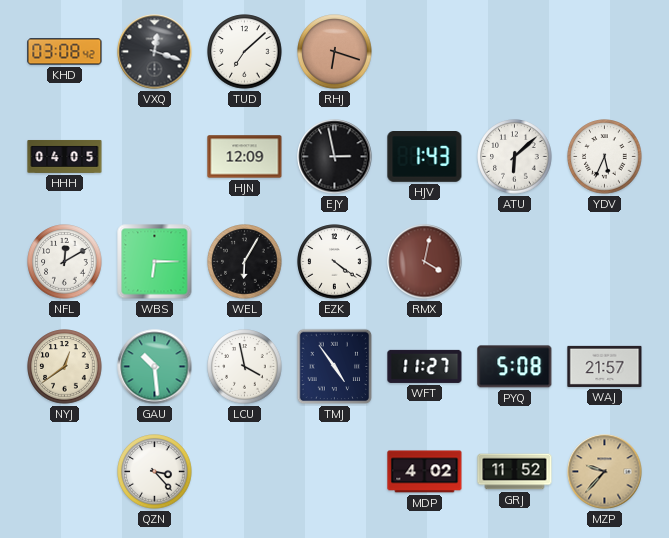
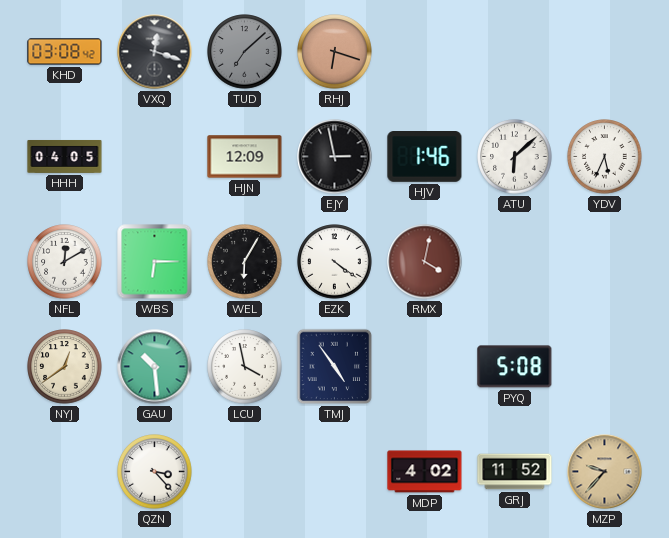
TUD dial: white -> grey (245, 52)
HJV: 1:43 -> 1:46 (425, 157)
WFT: 11:27 -> none (425, 366)
WAJ: 21:57 -> none (605, 366)
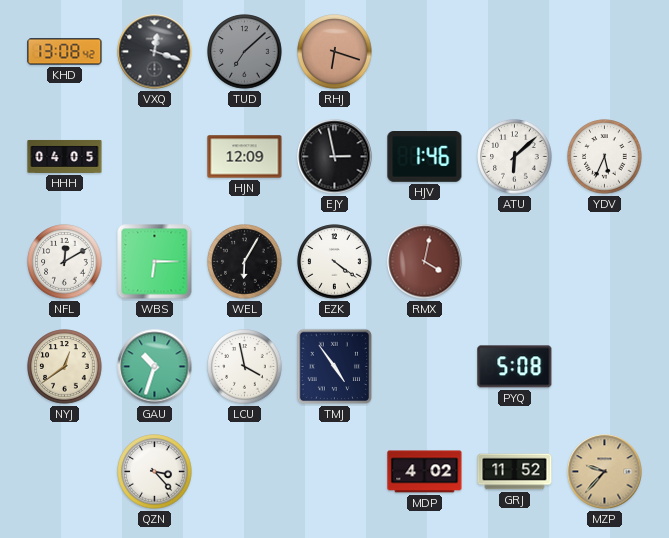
KHD: 03:08 -> 13:08 (65, 52)
GAU: 10:29 -> 10:33 (155, 367)
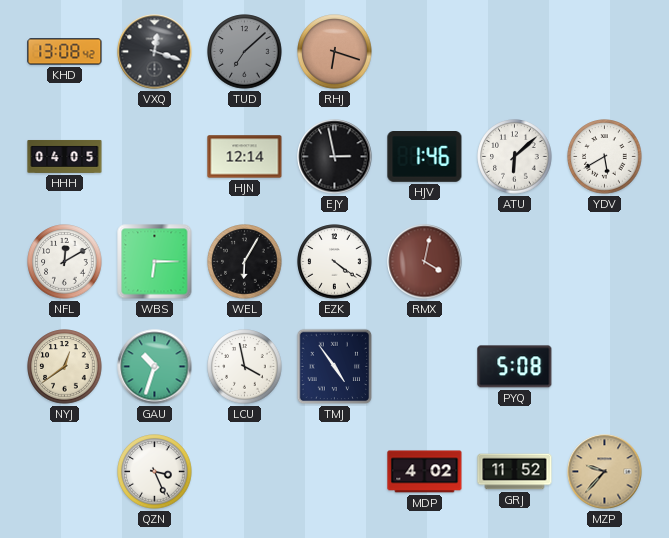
HJN: 12:09 -> 12:14 (245, 157)
YDV: 5:34 -> 5:40 (605, 157)
QZN: 3:23 -> 3:26 (155, 472)
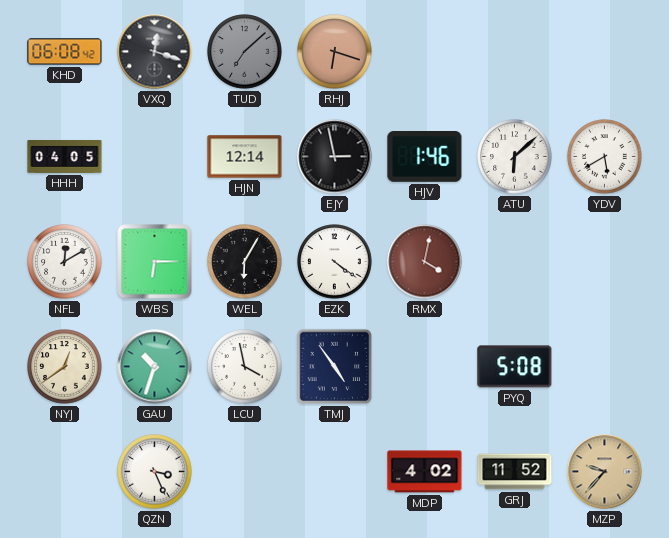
KHD: 13:08 -> 06:08 (65, 52)
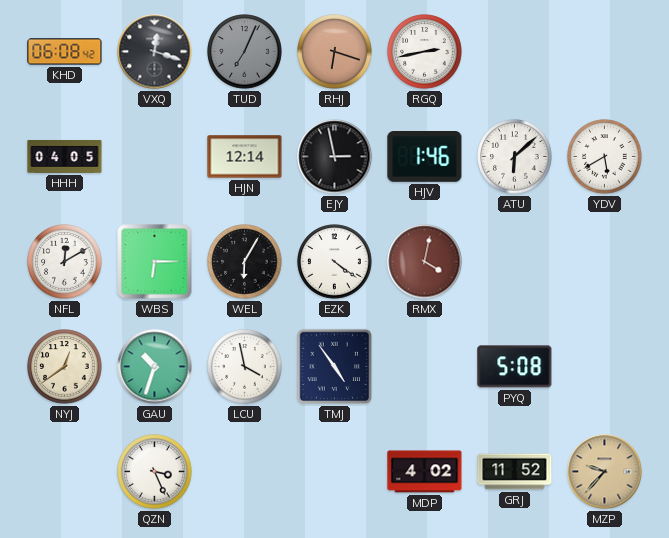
TUD: 7:08 -> 7:04 (245, 52)
RGQ: none -> 2:43 (425, 52)
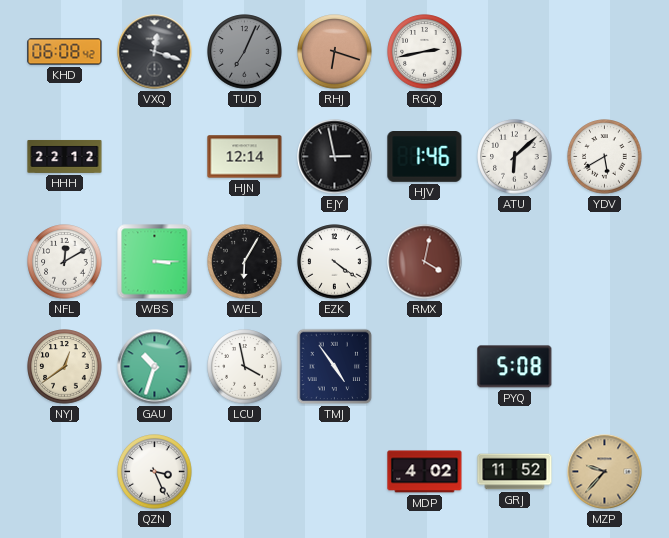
HHH: 04:05 -> 22:12 (65, 156)
WBS: 6:15 -> 3:15 (155, 262)
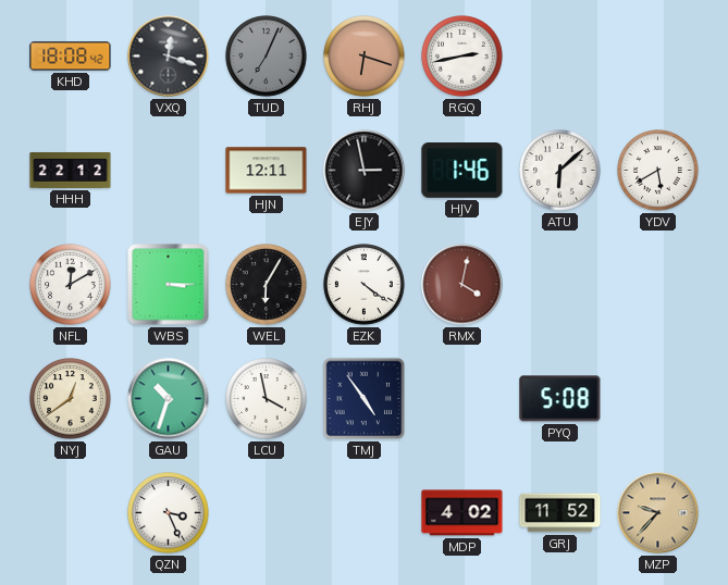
KHD: 06:08 -> 18:08 (71, 57)
HJN: 12:14 -> 12:11 (267, 171)
